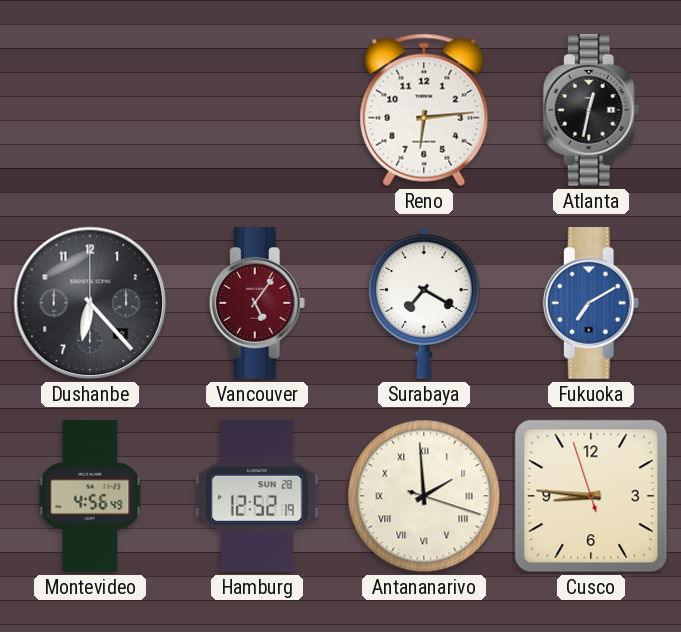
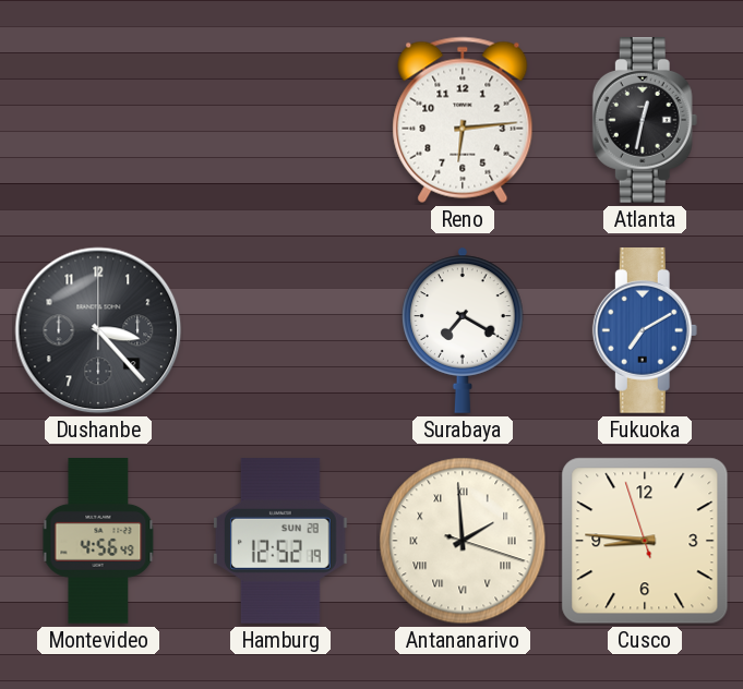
Dushanbe: 6:23 -> 3:23 (98, 330)
Vancouver: 5:06 -> none (257, 304)
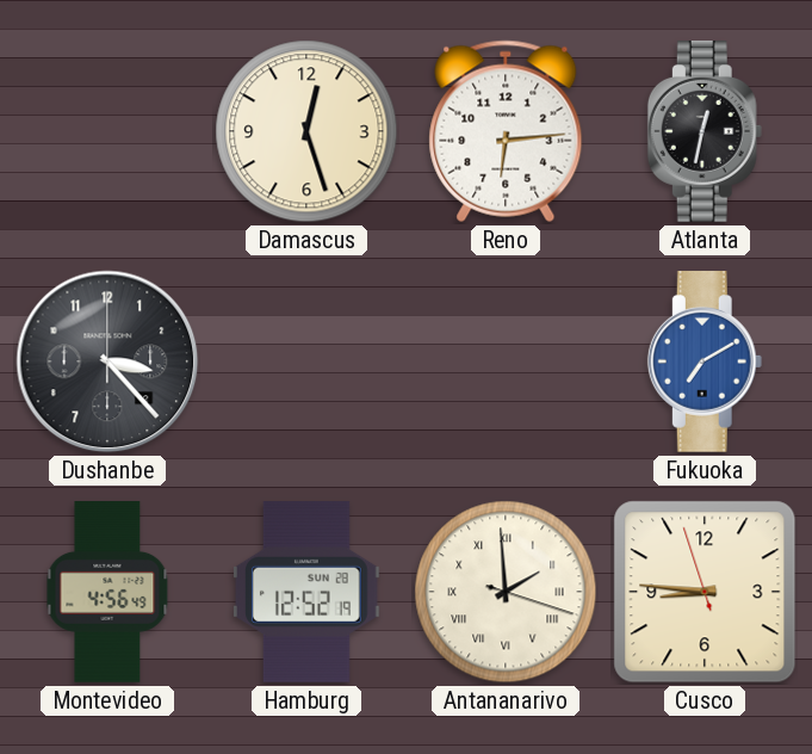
Damascus: none -> 12:27 (306, 131)
Surabaya: 7:20 -> none (463, 330)
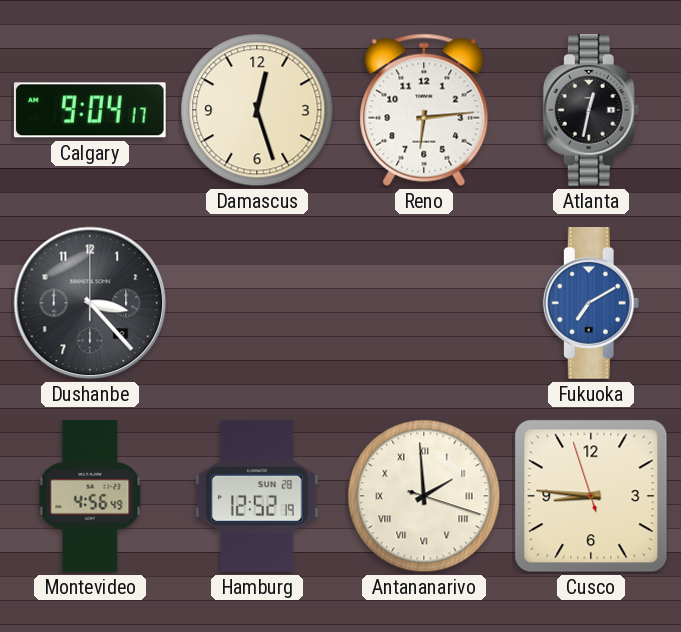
Calgary: none -> 9:04 (90, 110)
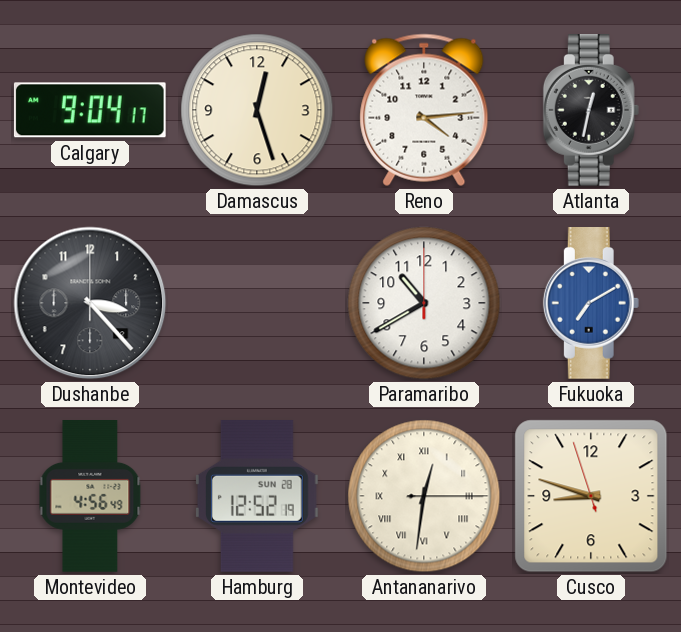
Reno: 6:14 -> 4:14 (424, 110)
Paramaribo: none -> 10:40 (424, 303)
Antananarivo: 1:59 -> 12:31 (424, 496)
Cusco: 8:45 -> 8:47 (591, 496)
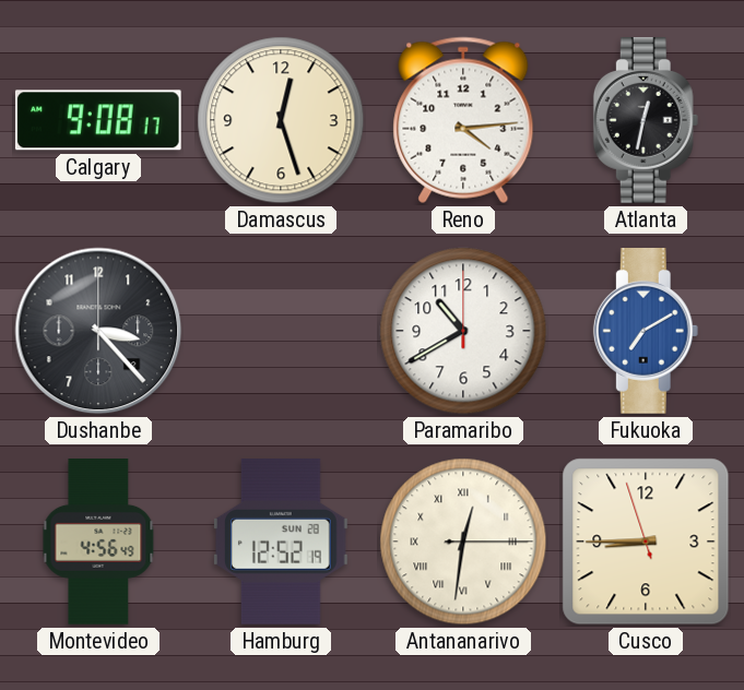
Calgary: 9:04 -> 9:08 (98, 120)
Cusco: 8:47 -> 8:44 (646, 542)
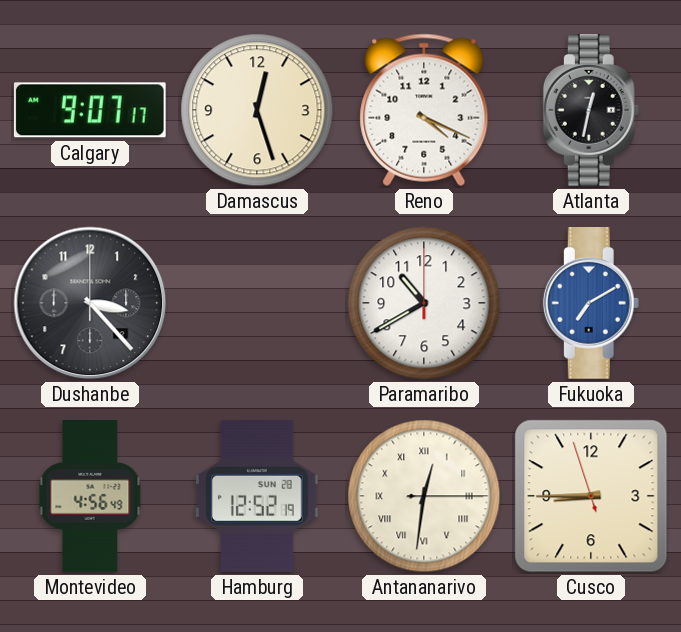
Calgary: 9:08 -> 9:07 (90, 110)
Reno: 4:14 -> 4:19 (424, 110)
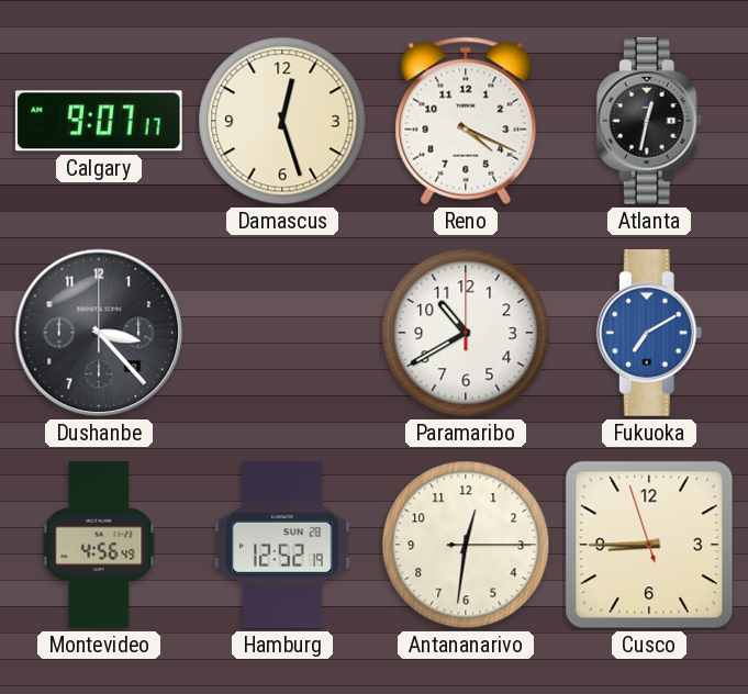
Antananarivo numerals: Roman -> Arabic (466, 545)
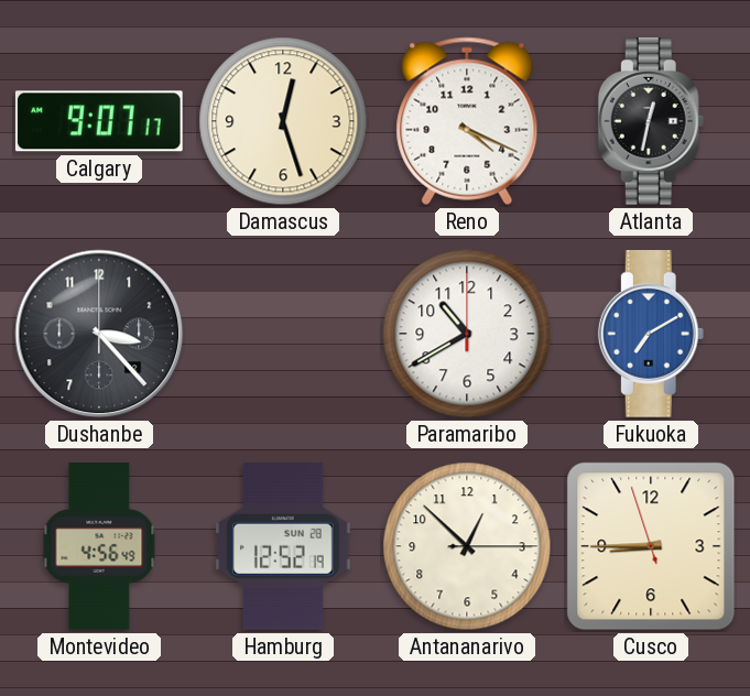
Antananarivo: 12:31 -> 12:52 (467, 546)
